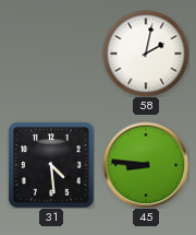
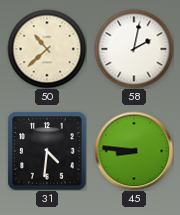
50: none -> 10:38 (47, 49)
31: 4:29 -> 4:31 (47, 151)
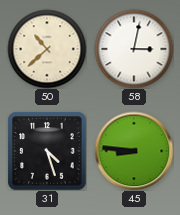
58: 2:02 -> 3:02 (134, 49)
31: 4:31 -> 4:27 (47, 151)
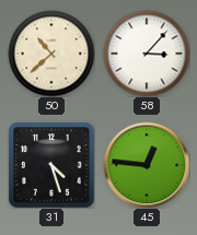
58: 3:02 -> 3:07 (147, 54)
45: 8:46 -> 12:46 (147, 165)
